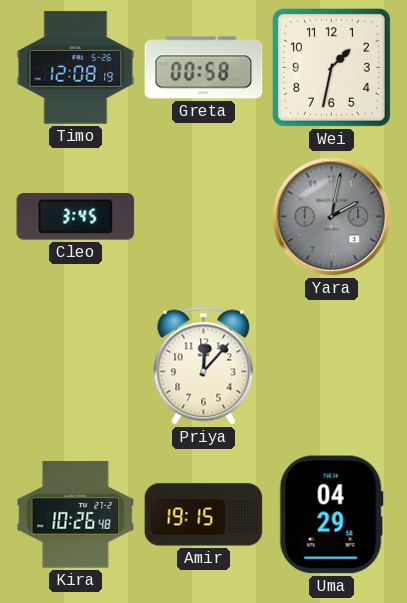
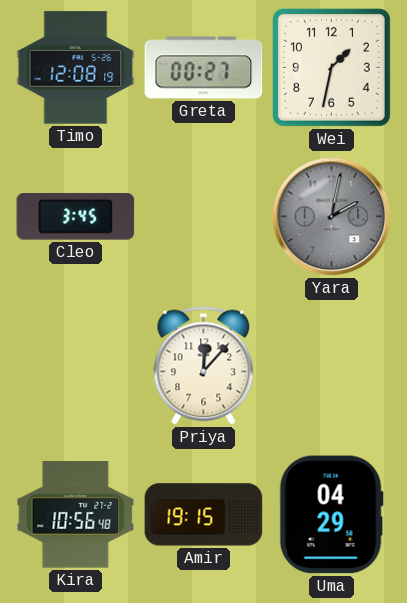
Greta: 00:58 -> 00:27 (204, 68)
Kira: 10:26 -> 10:56 (76, 515)
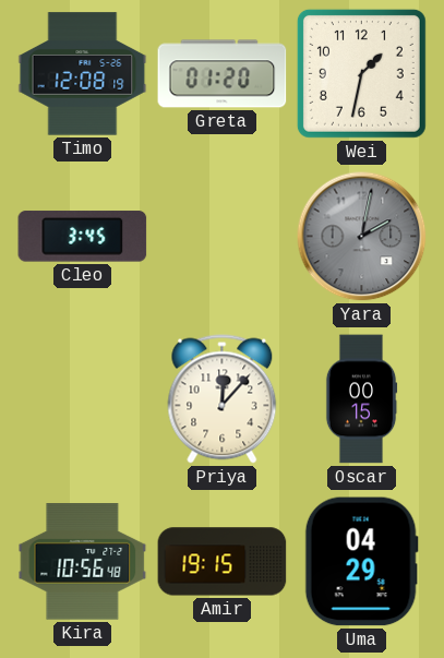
Greta: 00:27 -> 01:20 (223, 74)
Oscar: none -> 00:15 (361, 399)
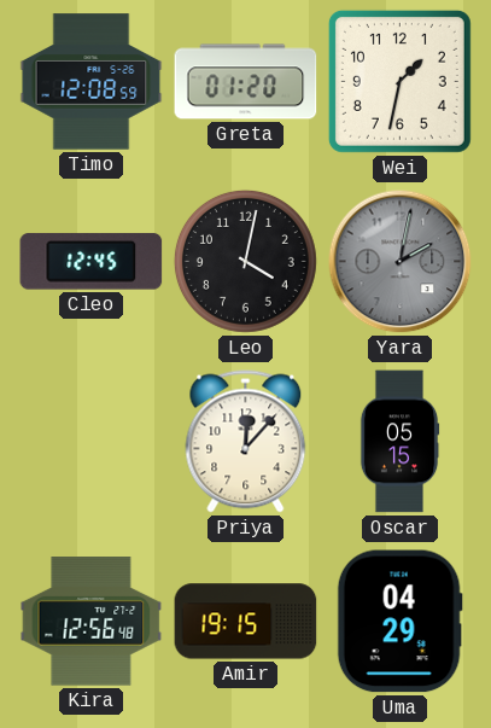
Timo: 12:08:19 -> 12:08:59 (92, 82)
Cleo: 3:45 -> 12:45 (92, 262)
Leo: none -> 4:02 (245, 261)
Oscar: 00:15 -> 05:15 (399, 442)
Kira: 10:56 -> 12:56 (92, 622)
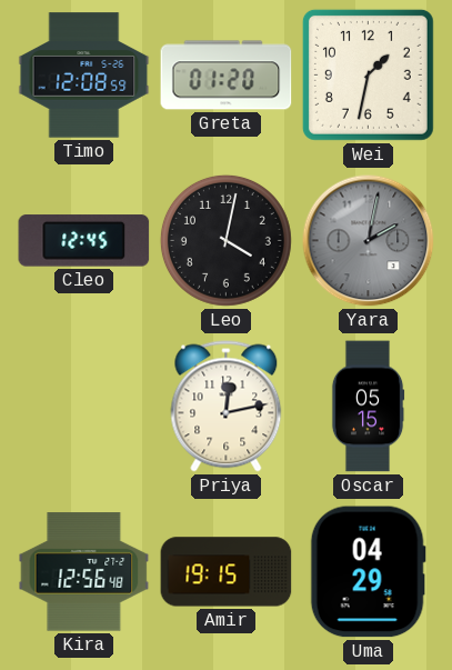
Priya: 12:07 -> 12:13 (227, 407)
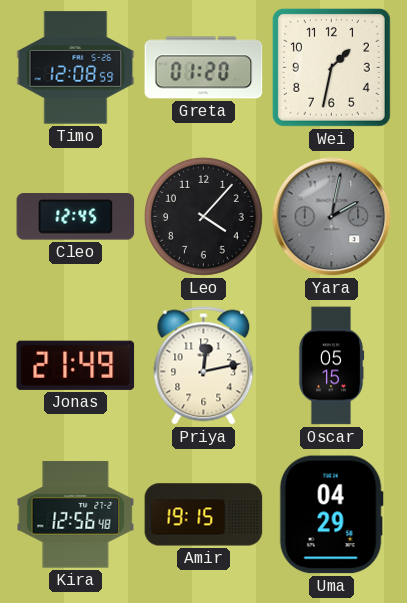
Leo: 4:02 -> 4:07 (203, 216)
Jonas: none -> 21:49 (76, 365)
